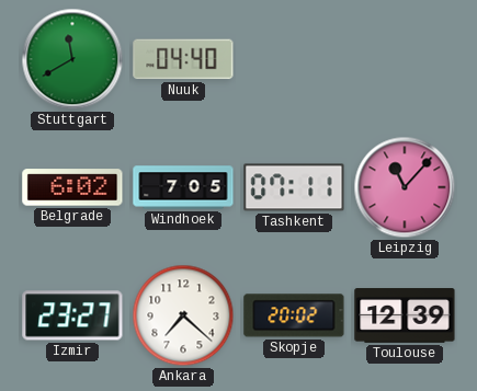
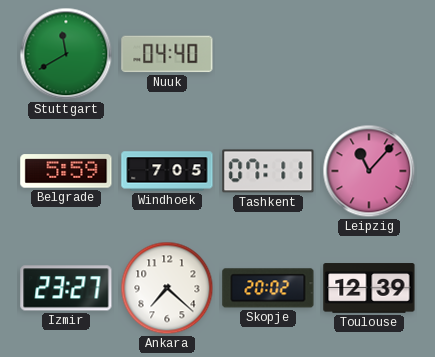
Belgrade: 6:02 -> 5:59 (66, 171)
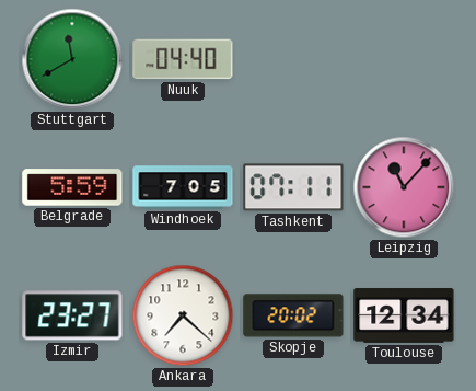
Toulouse: 12:39 -> 12:34 (404, 315)
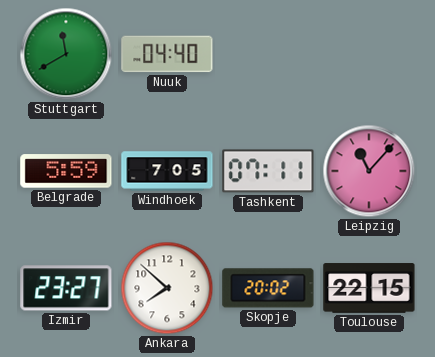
Ankara: 7:22 -> 7:52 (167, 288)
Toulouse: 12:34 -> 22:15 (369, 288)
